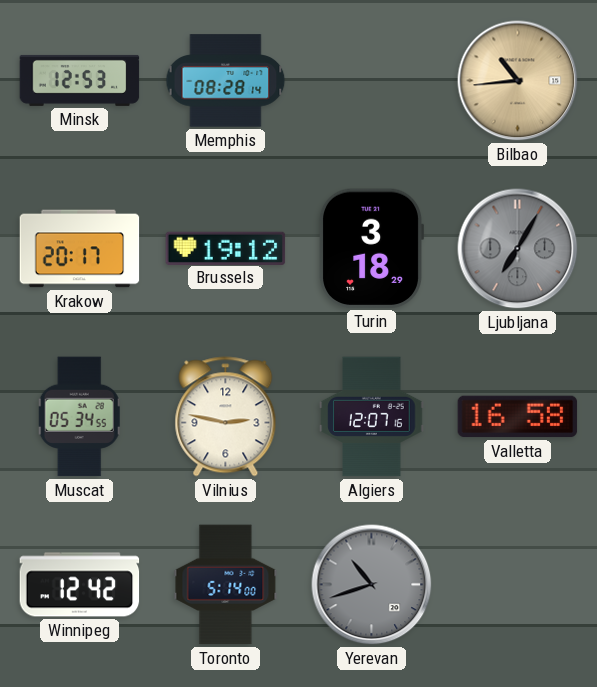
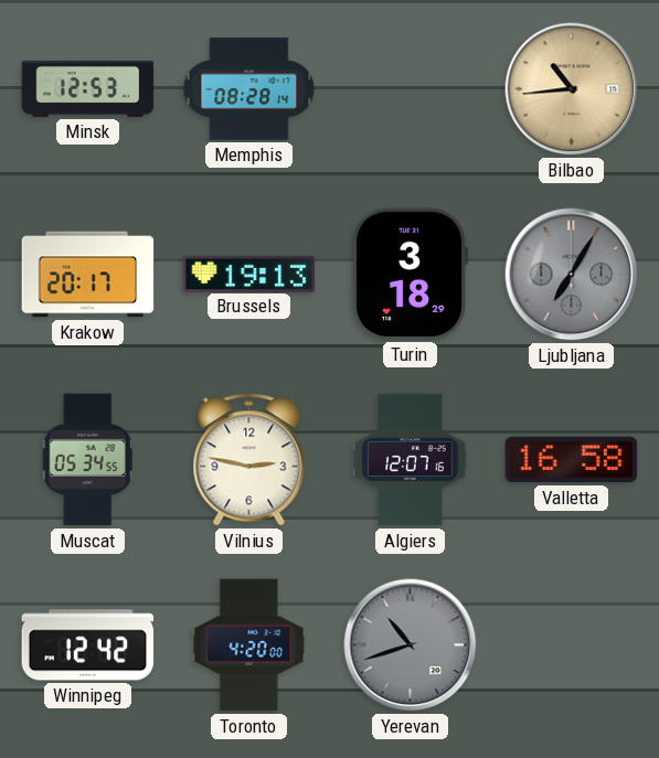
Brussels: 19:12 -> 19:13 (249, 274)
Toronto: 5:14 -> 4:20 (249, 645)
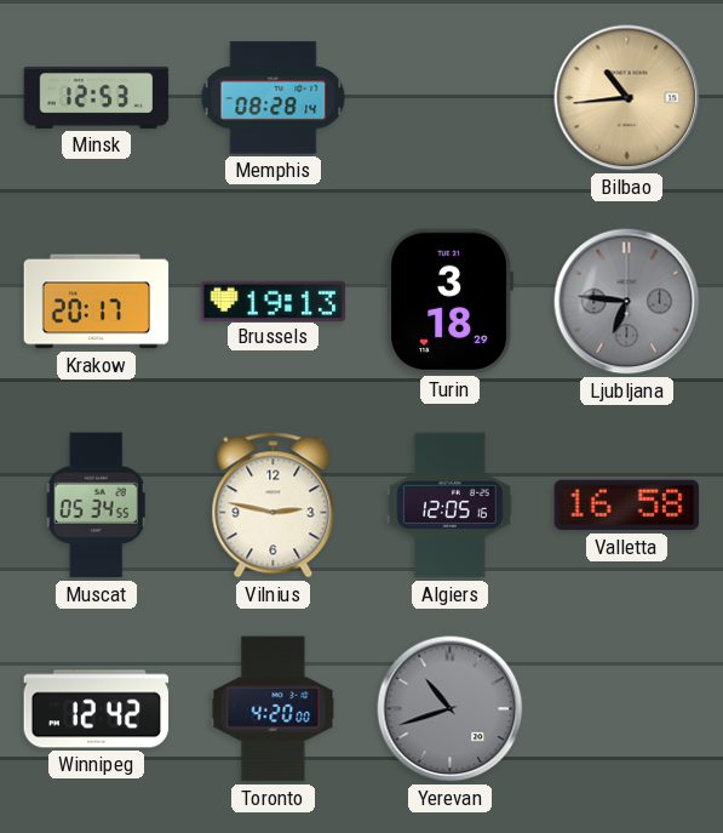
Ljubljana: 7:05 -> 6:46 (627, 302)
Algiers: 12:07 -> 12:05 (451, 506)
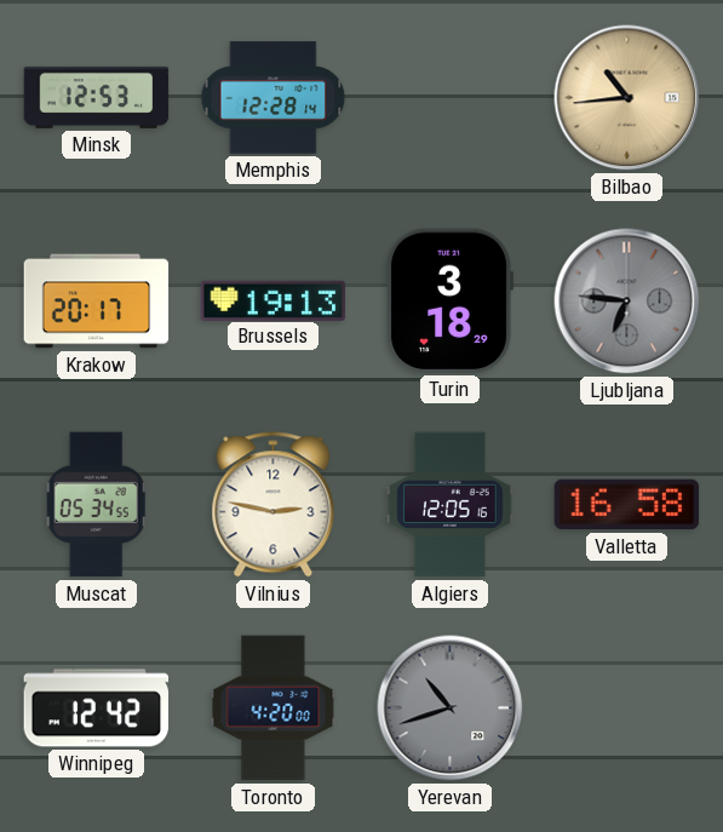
Memphis: 08:28 -> 12:28 (274, 98)
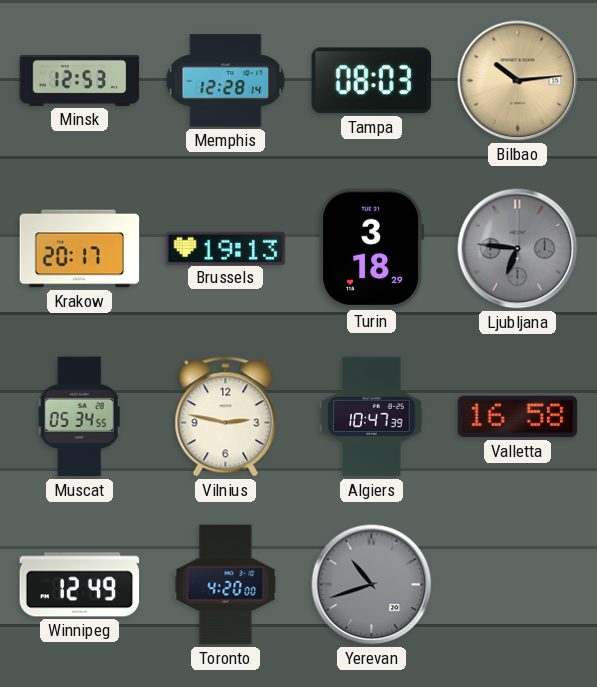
Tampa: none -> 08:03 (371, 81)
Bilbao: 10:44 -> 10:14 (518, 81)
Algiers: 12:05 -> 10:47 (372, 417)
Winnipeg: 12:42 -> 12:49 (80, 585)
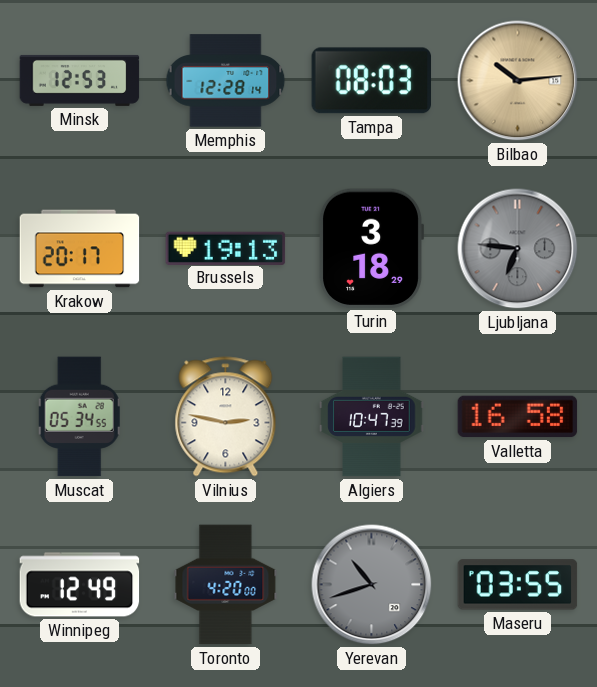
Maseru: none -> 03:55 (518, 585)
